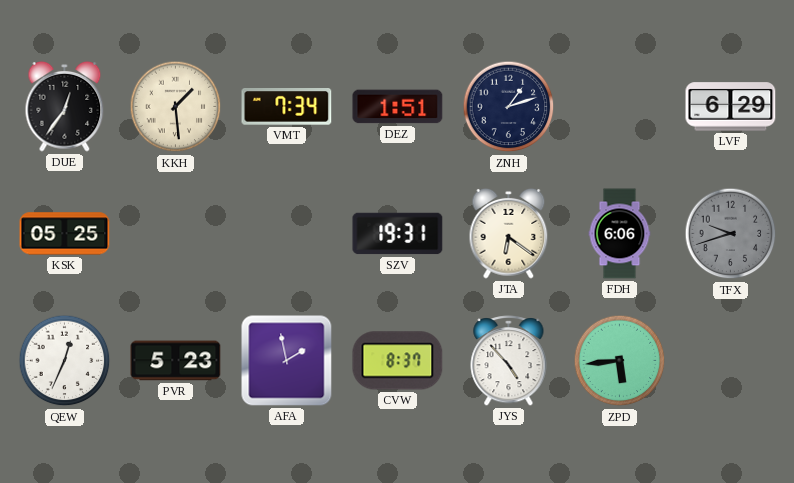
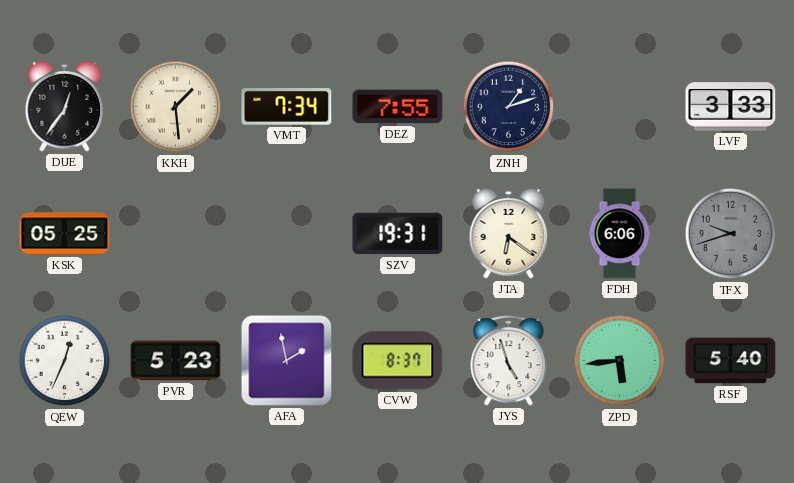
DEZ: 1:51 -> 7:55 (398, 107)
LVF: 6:29 -> 3:33 (731, 107)
JYS: 4:53 -> 4:57 (509, 361)
RSF: none -> 5:40 (731, 361)
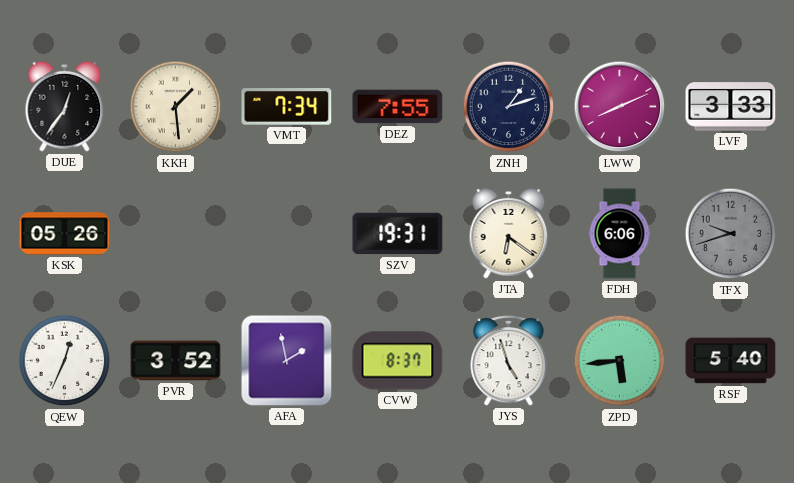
LWW: none -> 8:11 (620, 107)
KSK: 05:25 -> 05:26 (65, 234)
PVR: 5:23 -> 3:52 (176, 361)
